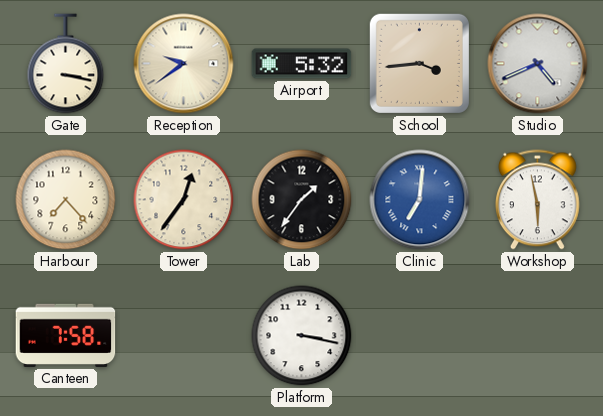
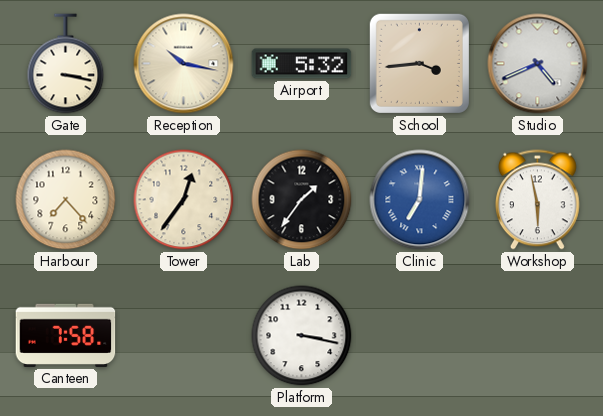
Reception: 9:39 -> 10:17 (184, 64)
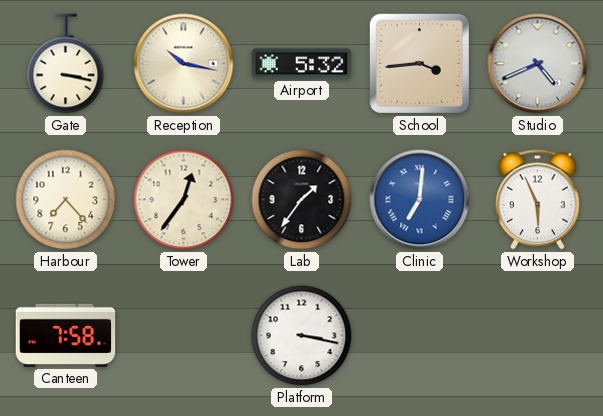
Workshop: 5:58 -> 5:56 (538, 200)
